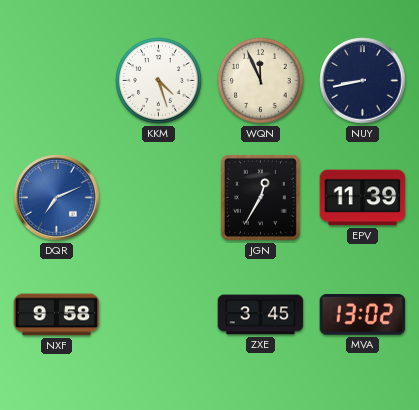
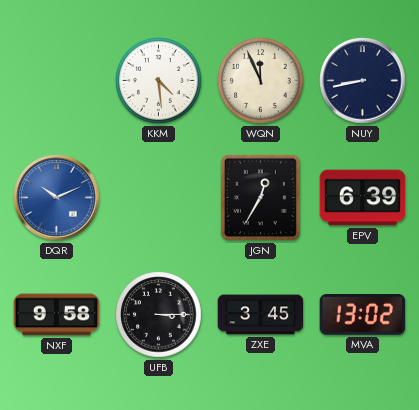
KKM: 4:27 -> 4:29 (159, 81)
DQR: 7:11 -> 10:11 (57, 198)
EPV: 11:39 -> 6:39 (363, 198)
UFB: none -> 3:15 (159, 315)
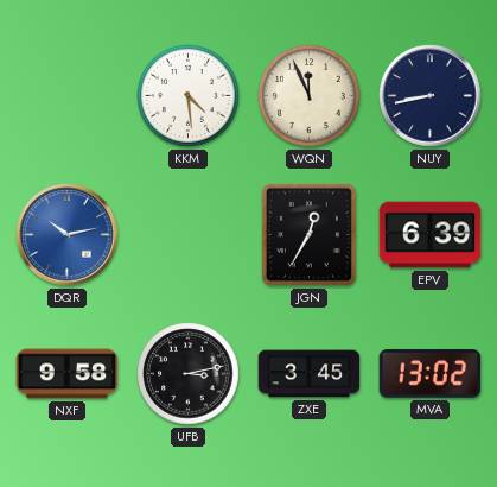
DQR: 10:11 -> 10:13 (68, 235)
UFB: 3:15 -> 3:13 (189, 374)
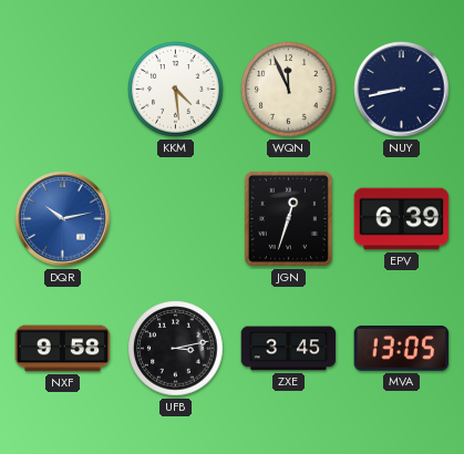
JGN: 12:35 -> 12:33 (288, 218)
MVA: 13:02 -> 13:05 (402, 349)
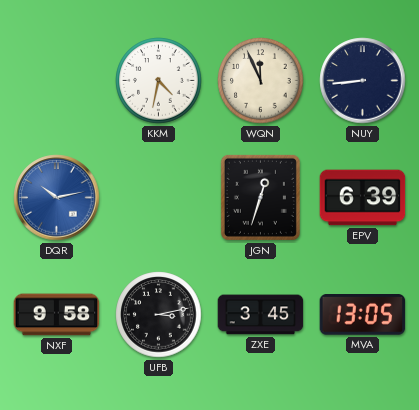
KKM: 4:29 -> 4:32 (159, 81)
NUY: 8:43 -> 8:44 (363, 81)
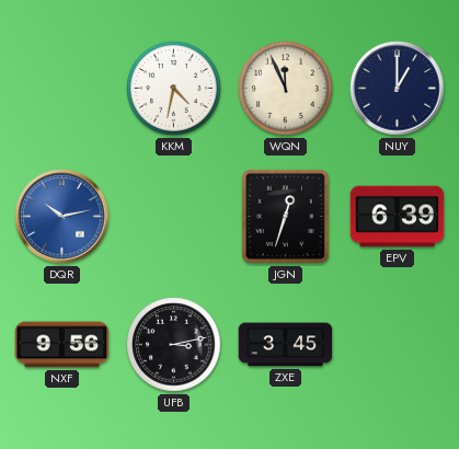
NUY: 8:44 -> 1:00 (398, 89)
NXF: 9:58 -> 9:56 (62, 345)
MVA: 13:05 -> none (363, 315)
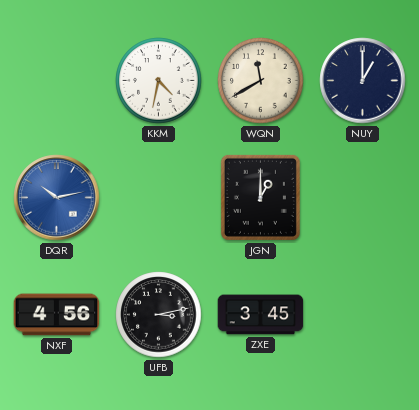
WQN: 11:56 -> 11:40 (261, 81)
JGN: 12:33 -> 1:00 (260, 197)
EPV: 6:39 -> none (398, 217)
NXF: 9:56 -> 4:56 (57, 315)
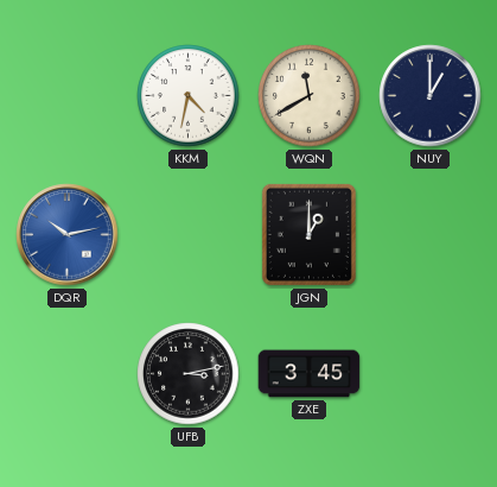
NXF: 4:56 -> none (57, 315)
